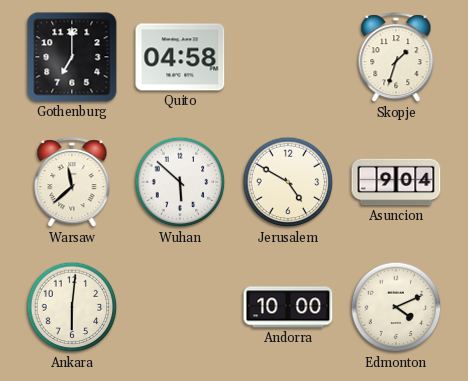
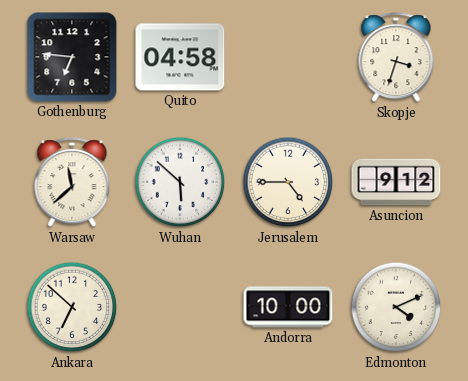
Gothenburg: 7:00 -> 6:46 (72, 57)
Skopje: 1:33 -> 3:33 (396, 58)
Jerusalem: 4:50 -> 4:45 (288, 182)
Asuncion: 9:04 -> 9:12 (396, 182)
Ankara: 6:01 -> 6:52 (72, 307)
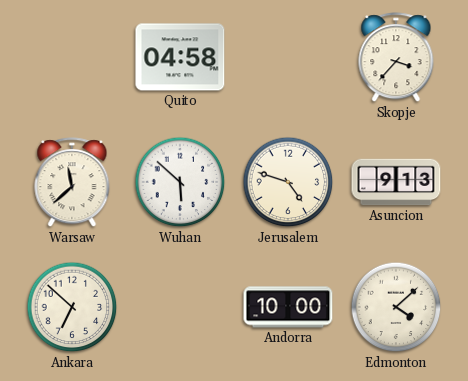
Gothenburg: 6:46 -> none (72, 57)
Skopje: 3:33 -> 3:37 (396, 58)
Jerusalem: 4:45 -> 4:48 (288, 182)
Asuncion: 9:12 -> 9:13 (396, 182)
Edmonton: 4:11 -> 4:08 (396, 307)
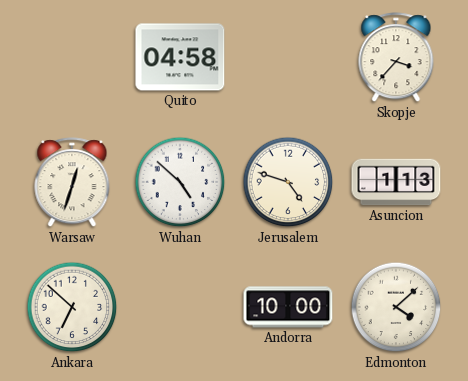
Warsaw: 11:38 -> 12:33 (72, 183)
Wuhan: 5:52 -> 4:52 (180, 182)
Asuncion: 9:13 -> 1:13 (396, 182)
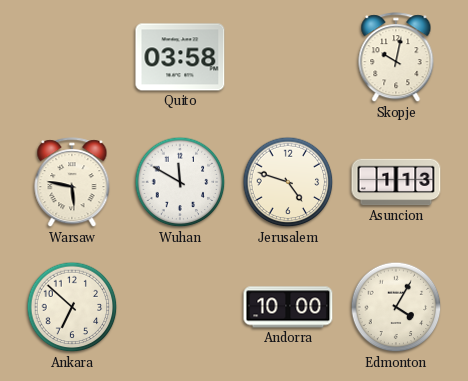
Quito: 04:58 -> 03:58 (180, 57)
Skopje: 3:37 -> 10:02 (396, 58)
Warsaw: 12:33 -> 5:47 (72, 183)
Wuhan: 4:52 -> 11:50 (180, 182)
Edmonton: 4:08 -> 4:05 (396, 307)
